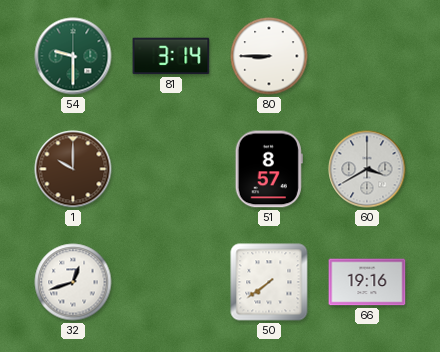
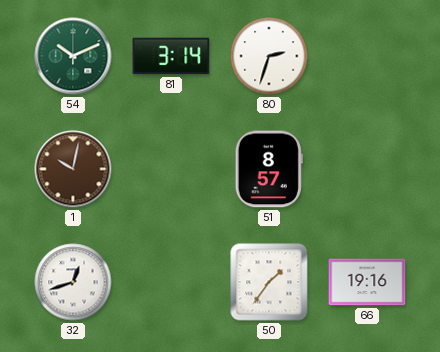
54: 9:30 -> 10:11 (73, 56)
80: 8:45 -> 2:33 (269, 56)
1: 10:00 -> 10:02 (73, 169)
60: 3:40 -> none (367, 169)
50: 7:39 -> 1:36 (269, 282)
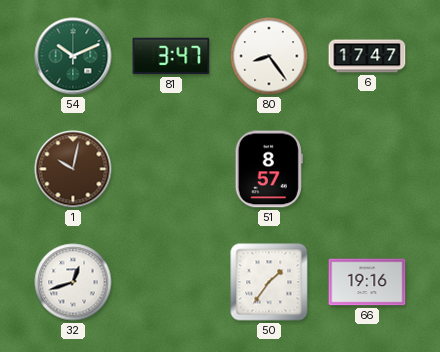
81: 3:14 -> 3:47 (171, 56)
80: 2:33 -> 8:24 (269, 56)
6: none -> 17:47 (367, 56)
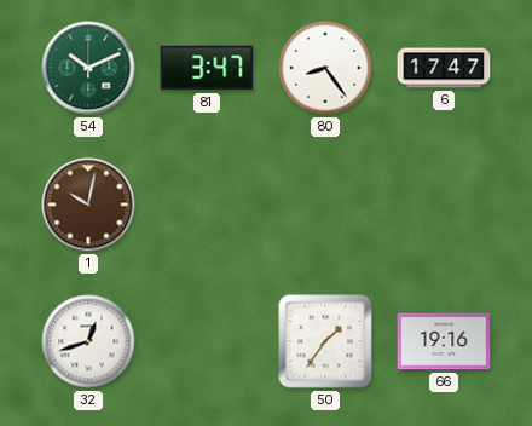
51: 8:57 -> none (269, 169)
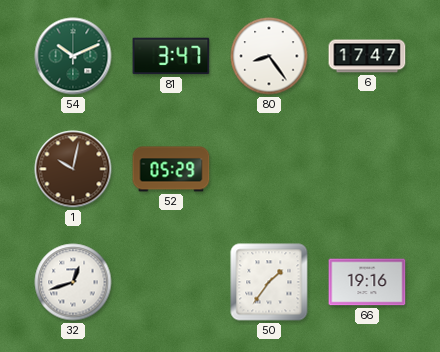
52: none -> 05:29 (171, 169)
